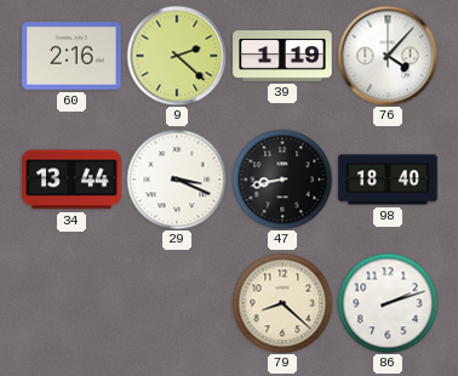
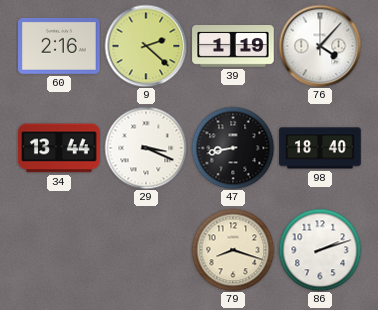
79: 8:22 -> 8:18 (233, 250)
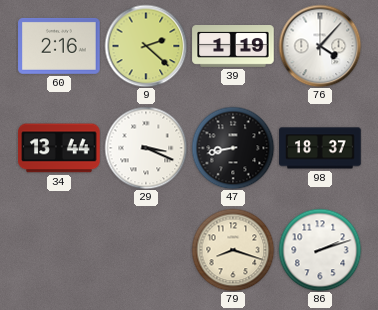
98: 18:40 -> 18:37 (320, 148)
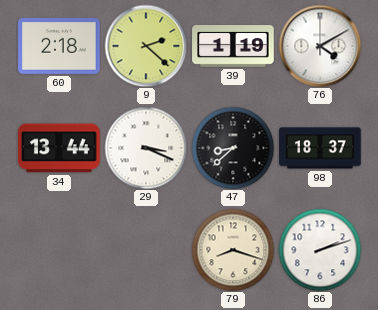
60: 2:16 -> 2:18 (59, 46)
76: 4:07 -> 4:10 (320, 46)
47: 8:43 -> 8:38 (233, 148)
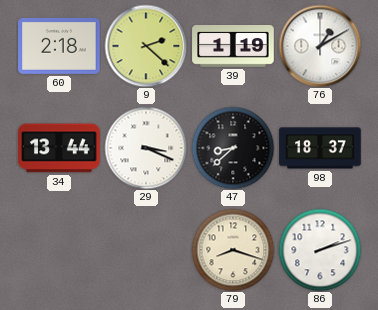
76: 4:10 -> 1:10 (320, 46)
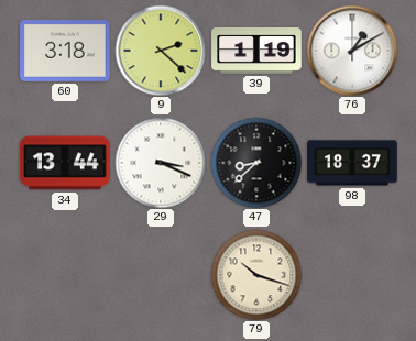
60: 2:18 -> 3:18 (65, 51)
79: 8:18 -> 10:18 (256, 275)
86: 2:12 -> none (320, 250)
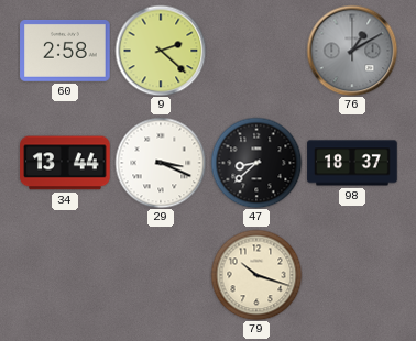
60: 3:18 -> 2:58 (65, 51)
39: 1:19 -> none (256, 52)
76 dial: white -> grey (352, 51)
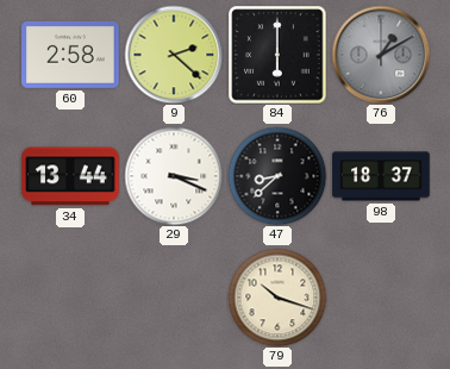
84: none -> 6:00 (277, 55)
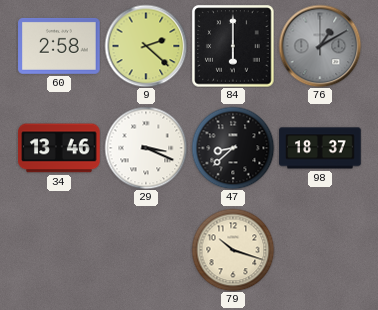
34: 13:44 -> 13:46 (59, 148)
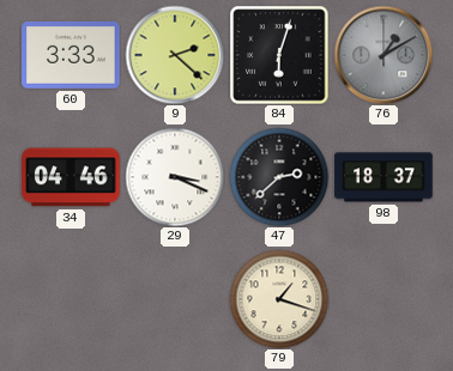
60: 2:58 -> 3:33 (71, 55)
84: 6:00 -> 6:03 (279, 55)
34: 13:46 -> 04:46 (71, 177)
47: 8:38 -> 2:38 (279, 177)
79: 10:18 -> 1:18 (279, 299)
